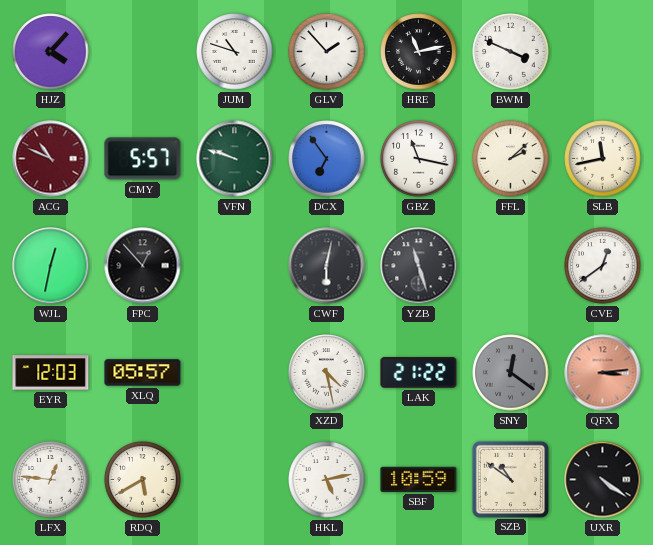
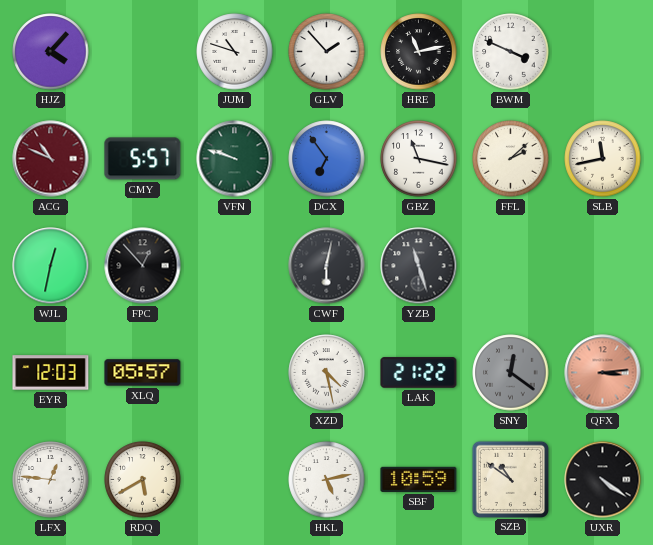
CVE: 12:39 -> none (603, 266)
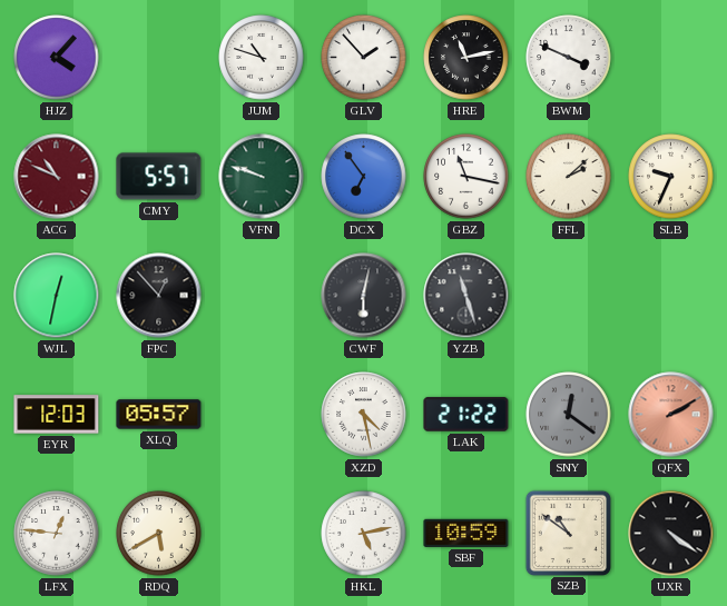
SLB: 11:43 -> 9:34 (671, 177)
QFX: 3:14 -> 2:10 (671, 415)
